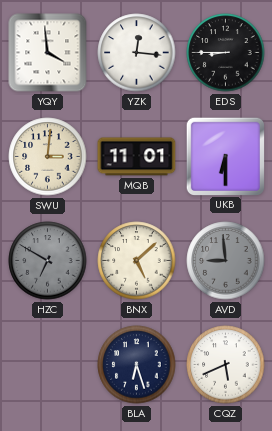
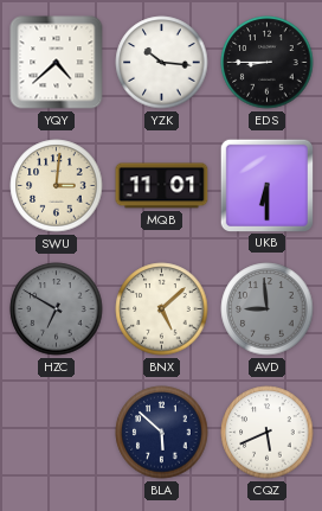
YQY: 3:59 -> 4:38 (57, 63)
YZK: 12:16 -> 10:16 (162, 63)
BLA: 6:27 -> 5:52 (162, 433)
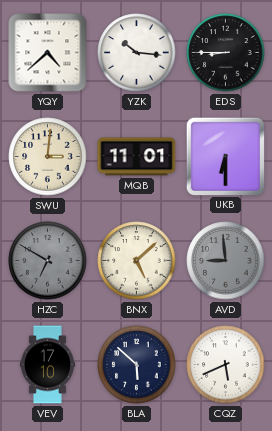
VEV: none -> 17:10 (47, 365)
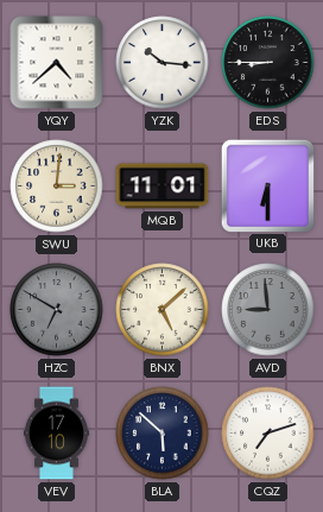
CQZ: 5:41 -> 7:12 (268, 434)
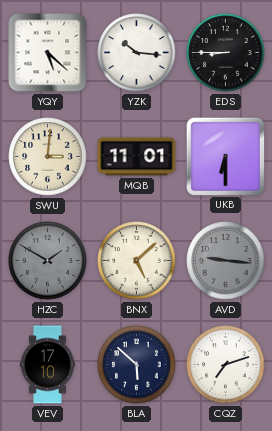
YQY: 4:38 -> 5:22 (48, 53)
HZC: 6:50 -> 1:50 (48, 261)
AVD: 8:59 -> 9:16 (226, 261)
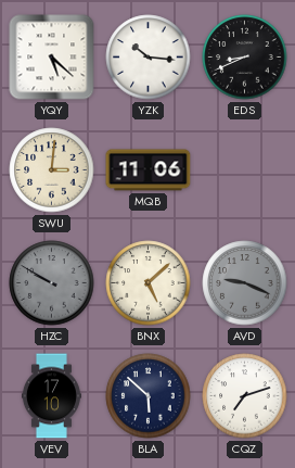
EDS: 8:45 -> 8:41 (245, 58)
MQB: 11:01 -> 11:06 (149, 170)
UKB: 6:30 -> none (225, 156)
HZC: 1:50 -> 9:50 (52, 283)
AVD: 9:16 -> 9:19 (245, 283)
